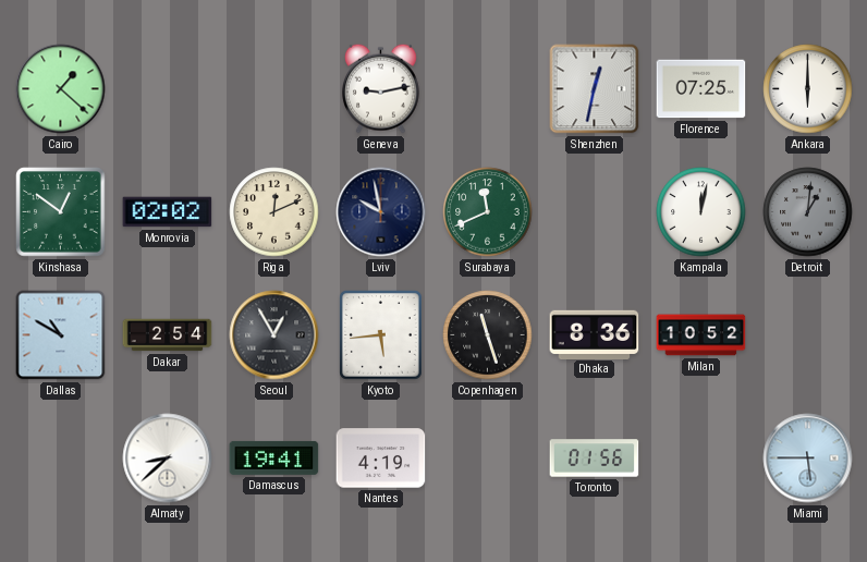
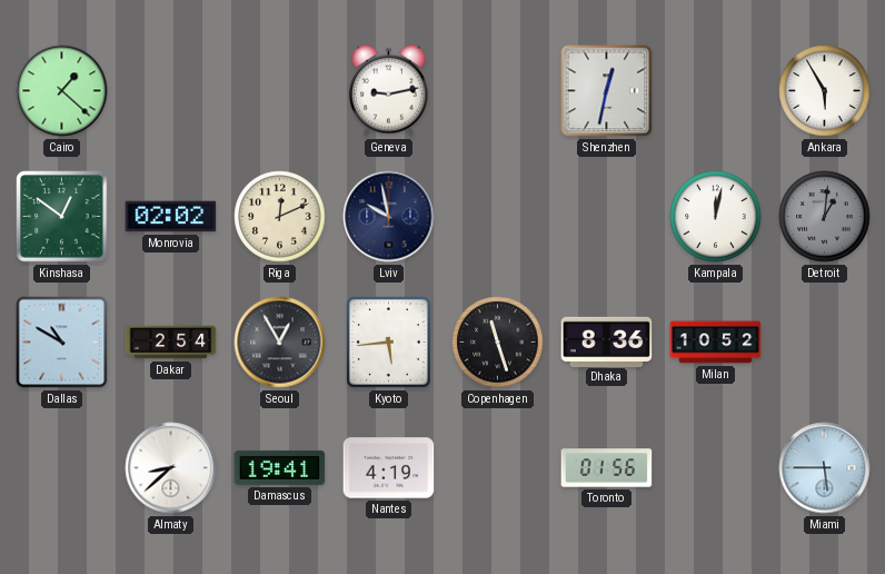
Florence: 07:25 -> none (701, 89)
Ankara: 6:00 -> 5:55 (825, 91)
Surabaya: 11:41 -> none (488, 212)
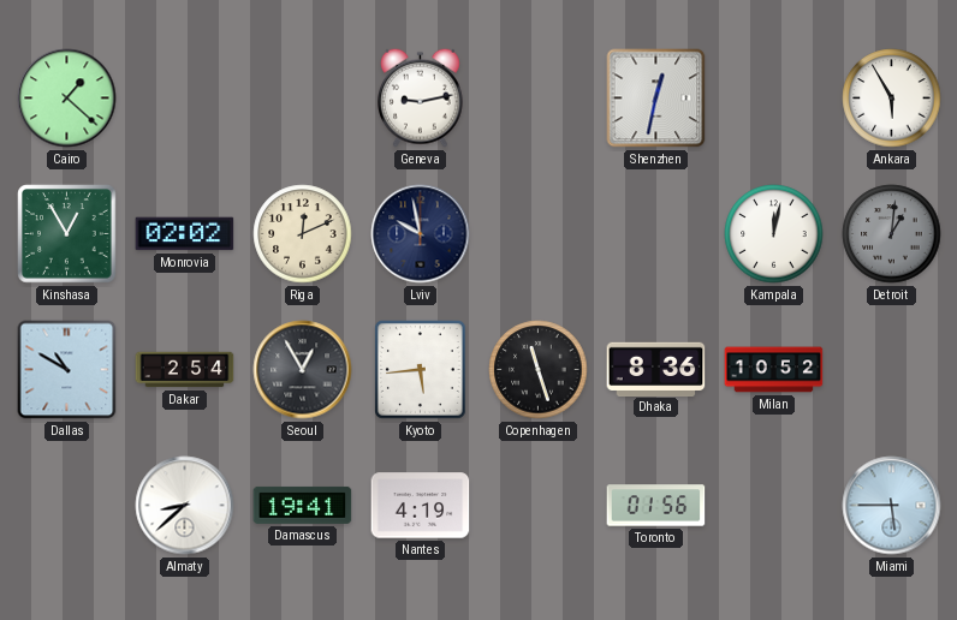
Kinshasa: 12:51 -> 12:55 (67, 234)
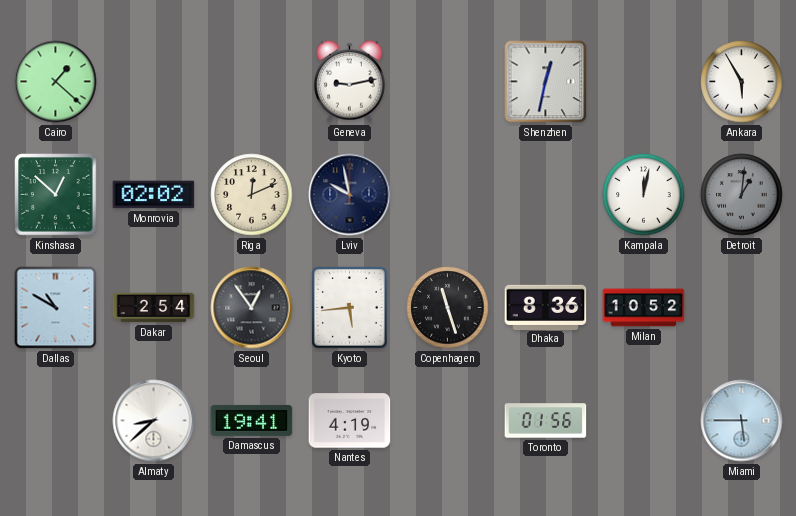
Kinshasa: 12:55 -> 12:52 (56, 195)
Seoul: 12:55 -> 12:54 (252, 308)
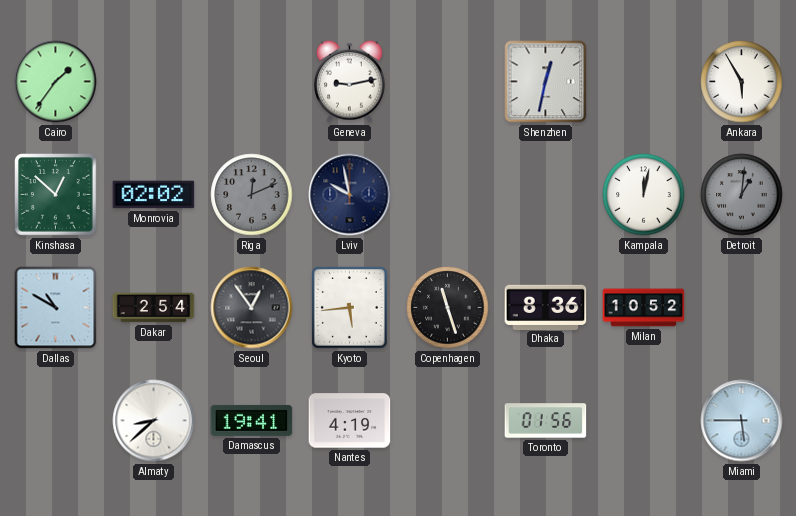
Cairo: 1:22 -> 1:36 (56, 82)
Riga dial: cream -> grey (252, 195)
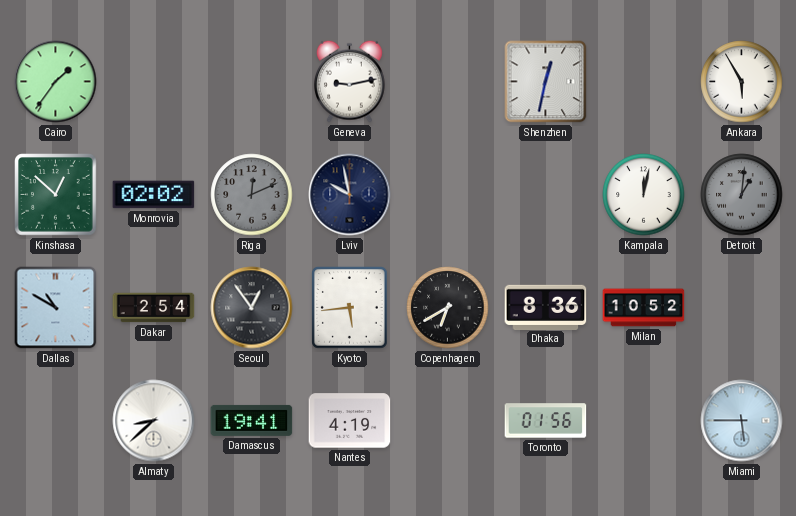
Copenhagen: 11:27 -> 6:40 (448, 308)
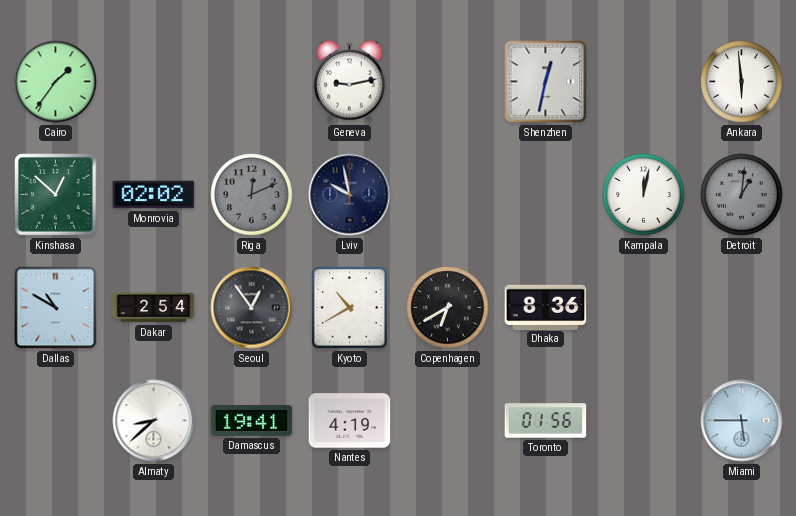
Ankara: 5:55 -> 5:59 (742, 82)
Kyoto: 5:44 -> 10:40 (350, 308)
Milan: 10:52 -> none (644, 308)
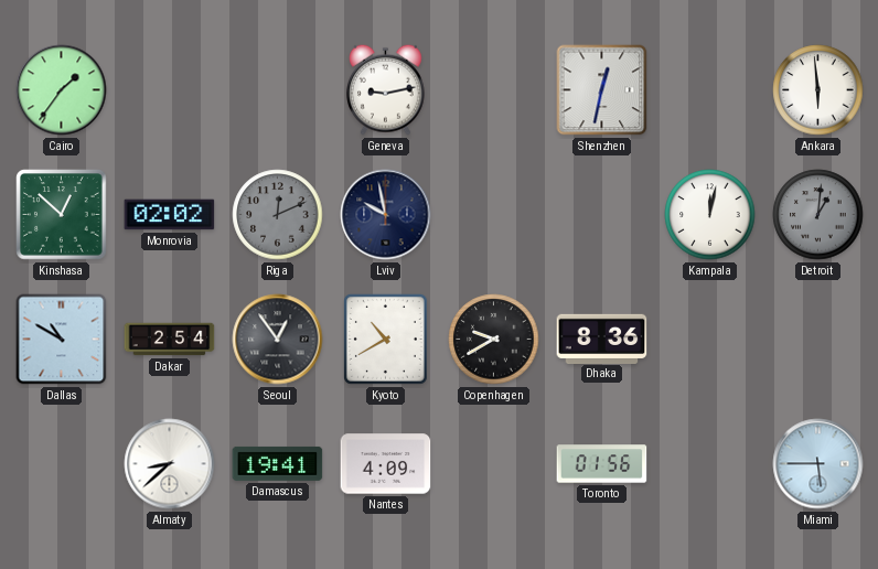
Copenhagen: 6:40 -> 9:40 (494, 340)
Nantes: 4:19 -> 4:09 (386, 464)
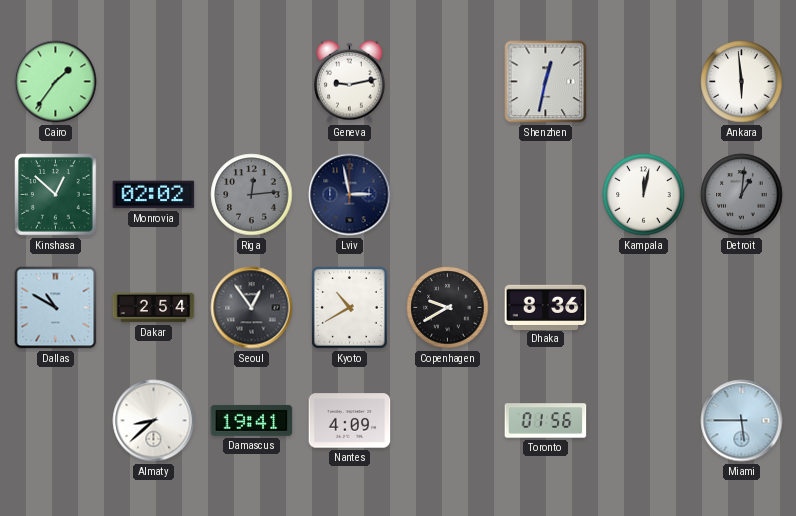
Riga: 12:11 -> 12:14 (252, 195)
Lviv: 9:58 -> 2:58 (350, 195)
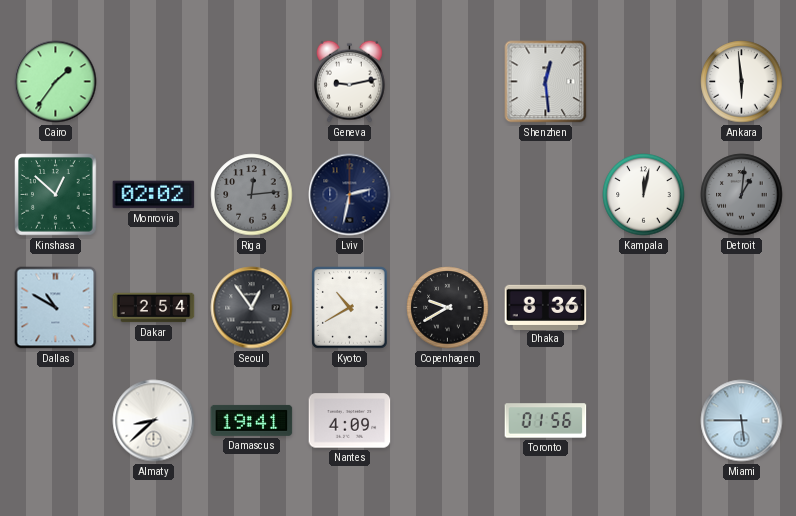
Shenzhen: 12:32 -> 12:29 (546, 82)
Lviv: 2:58 -> 2:32 (350, 195)
